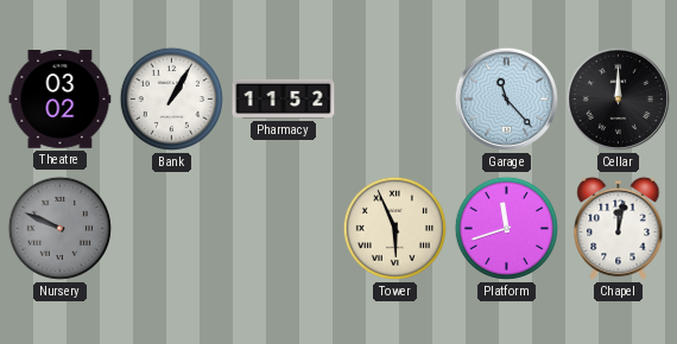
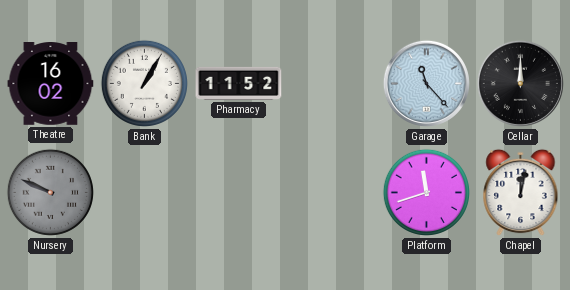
Theatre: 03:02 -> 16:02 (51, 84)
Tower: 5:56 -> none (394, 228)
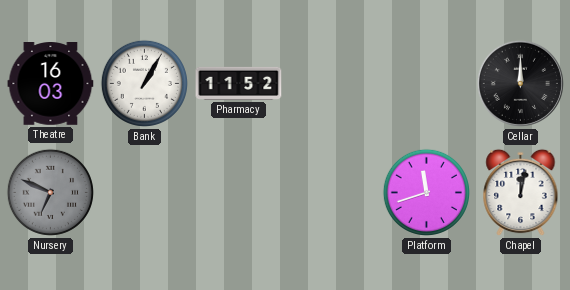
Theatre: 16:02 -> 16:03 (51, 84)
Garage: 11:23 -> none (426, 83)
Nursery: 9:49 -> 6:49 (50, 192)
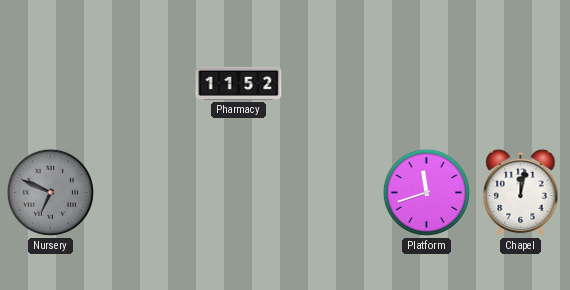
Theatre: 16:03 -> none (51, 84)
Bank: 1:05 -> none (144, 83)
Cellar: 12:00 -> none (520, 83)
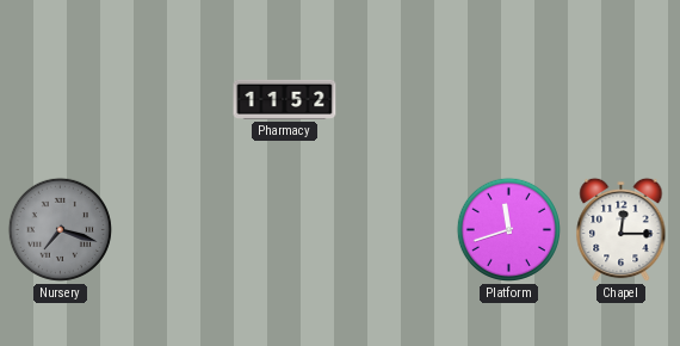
Nursery: 6:49 -> 7:18 (60, 229)
Chapel: 12:02 -> 12:15 (622, 230)
